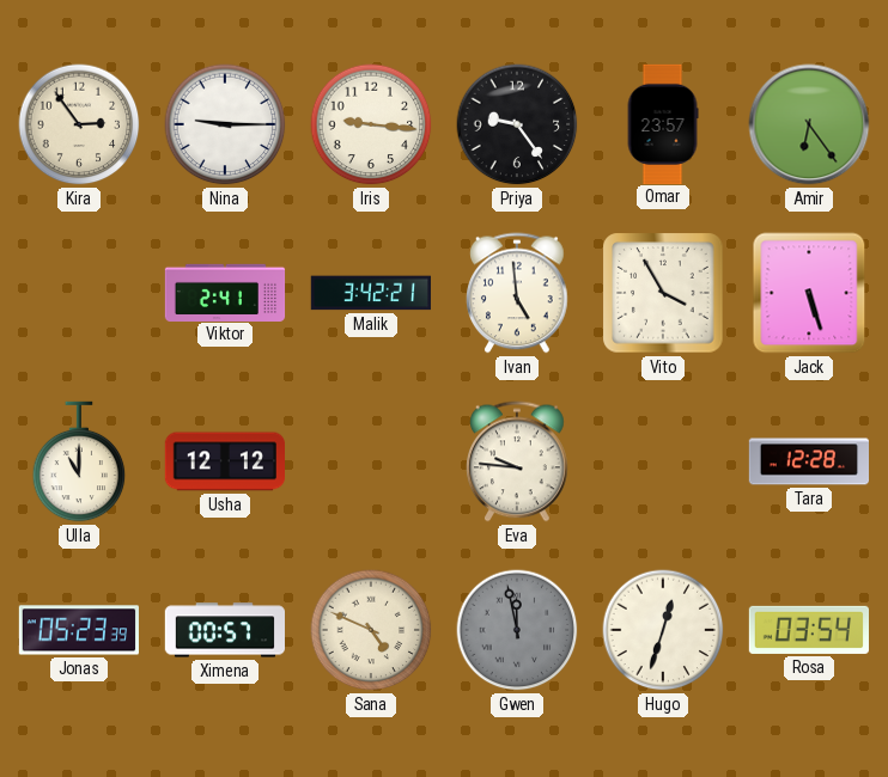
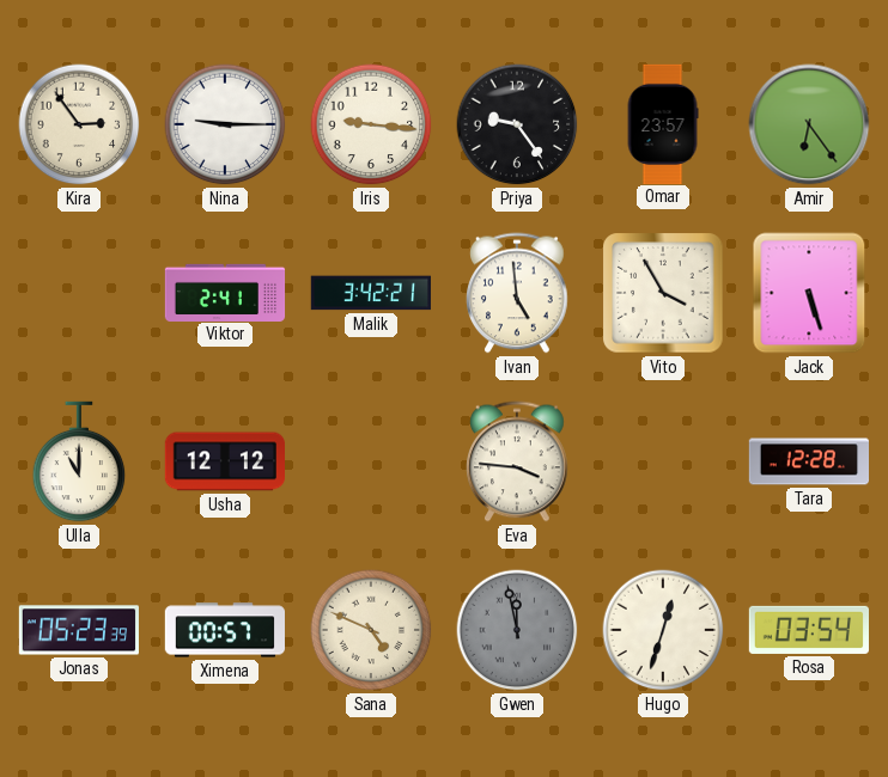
Eva: 9:46 -> 3:46 (518, 461)
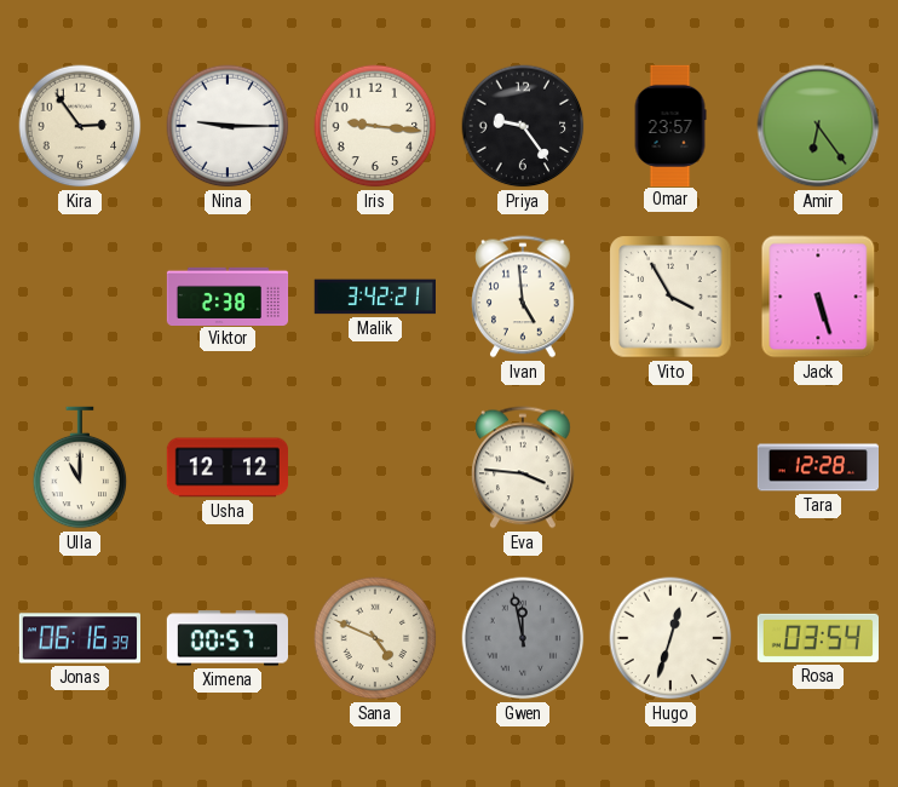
Viktor: 2:41 -> 2:38 (228, 295)
Jonas: 05:23 -> 06:16 (79, 638)
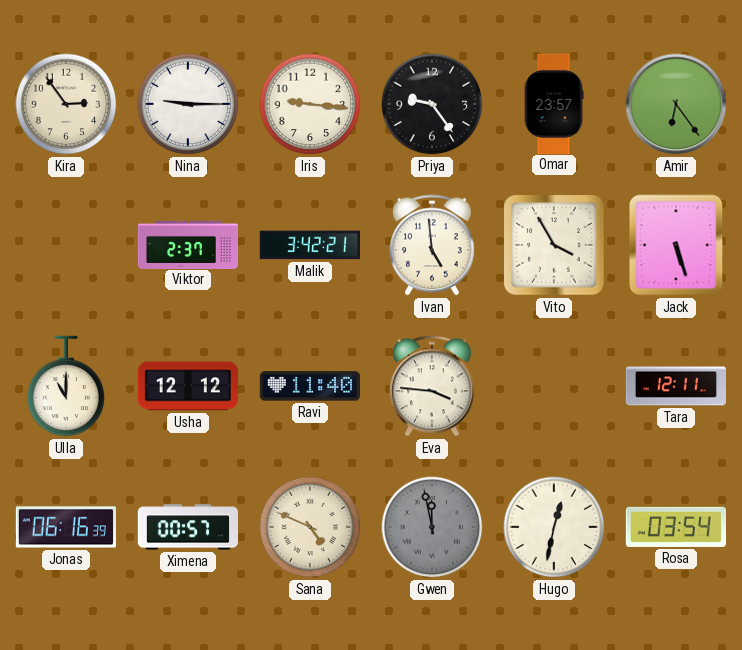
Viktor: 2:38 -> 2:37 (188, 244)
Ravi: none -> 11:40 (309, 386)
Tara: 12:28 -> 12:11 (675, 386)
Hugo: 12:33 -> 12:32 (554, 527)
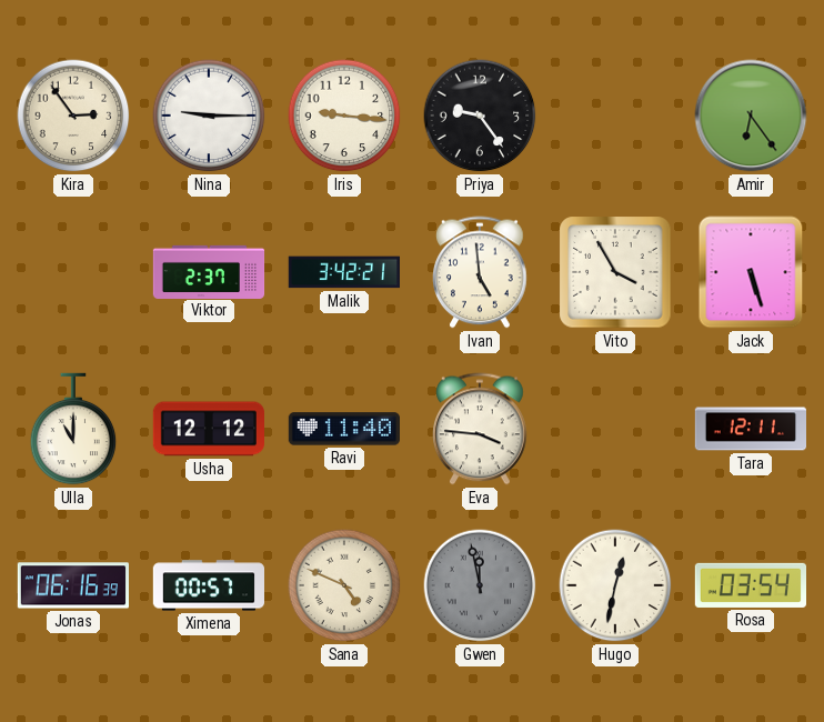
Omar: 23:57 -> none (554, 103)
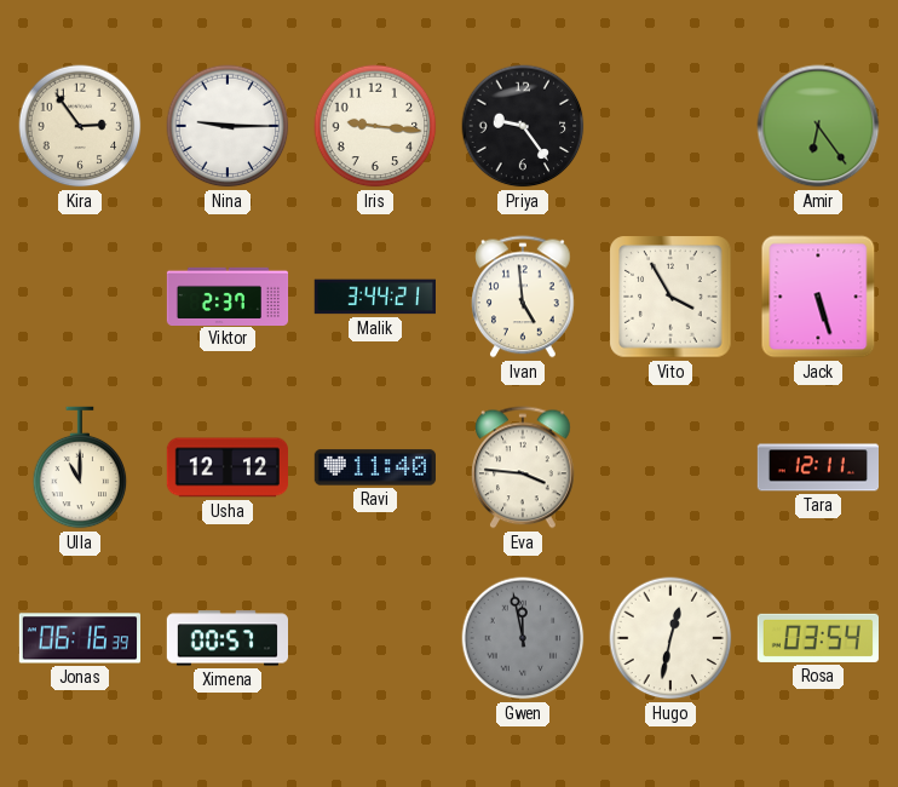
Malik: 3:42 -> 3:44 (374, 297)
Sana: 4:49 -> none (344, 585)
